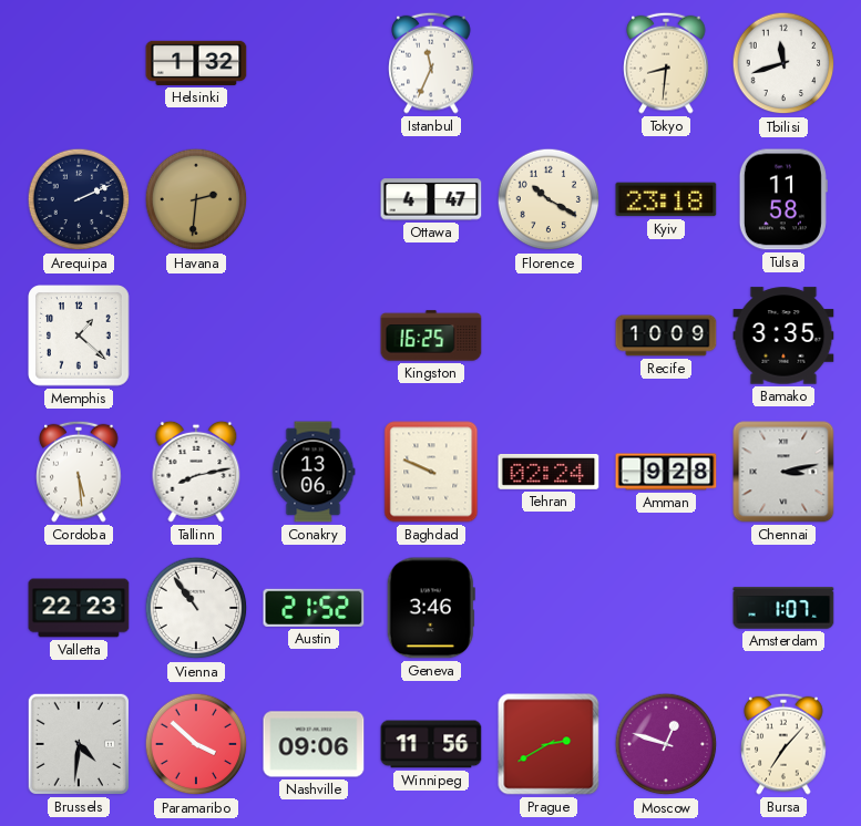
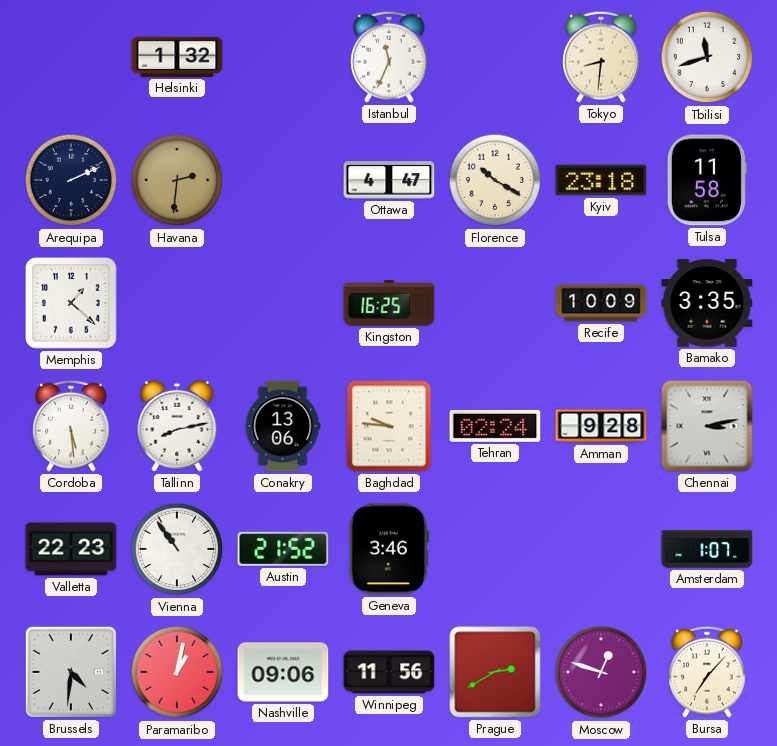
Baghdad: 9:49 -> 9:46 (389, 426)
Paramaribo: 3:52 -> 1:02 (177, 672)
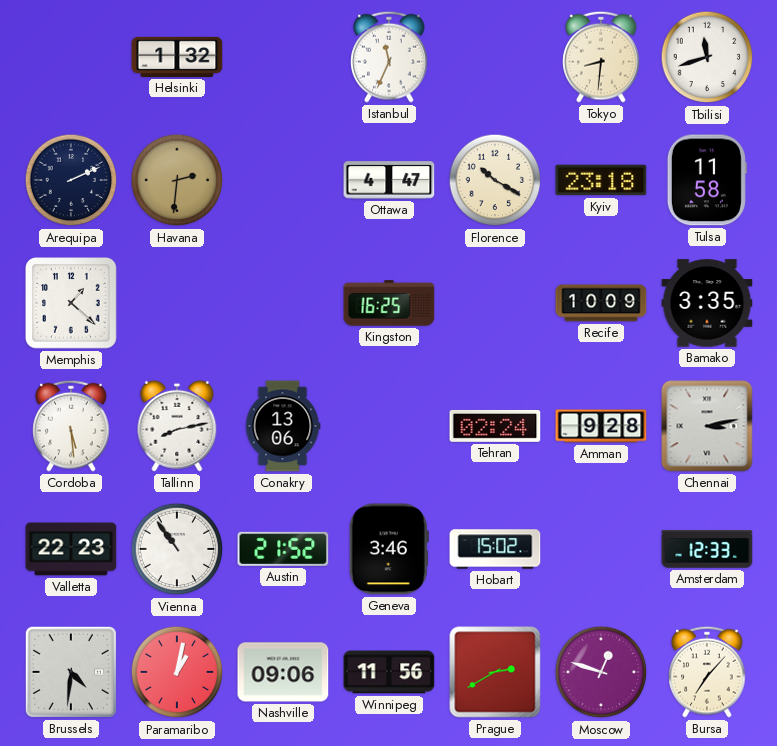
Baghdad: 9:46 -> none (389, 426)
Hobart: none -> 15:02 (495, 549)
Amsterdam: 1:07 -> 12:33 (707, 549)
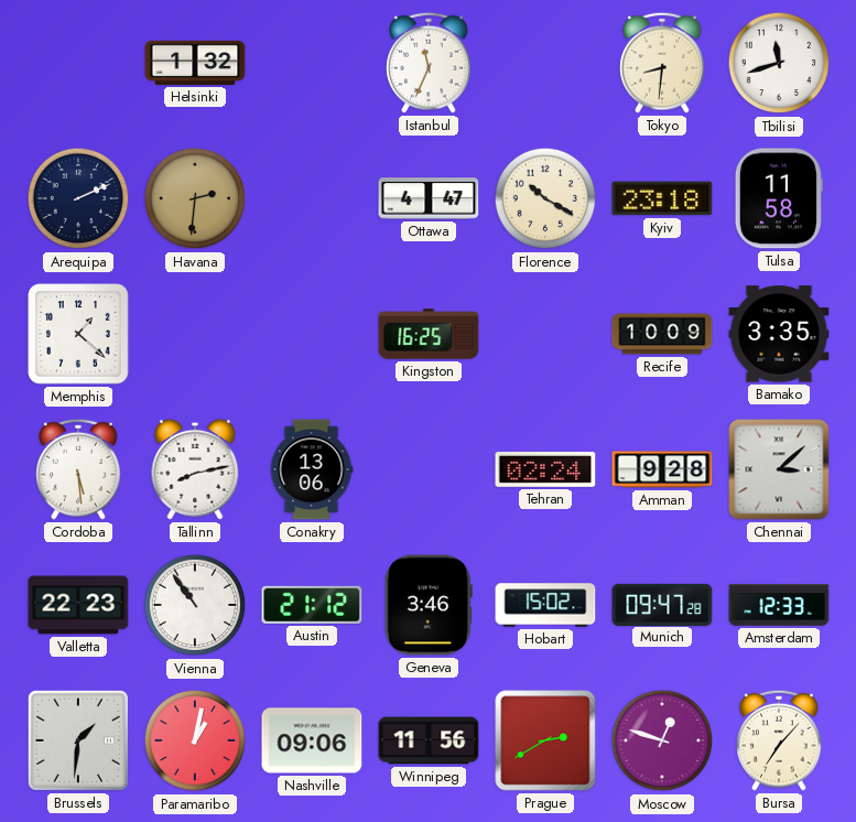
Chennai: 3:13 -> 3:08 (779, 469)
Austin: 21:52 -> 21:12 (312, 605)
Munich: none -> 09:47 (662, 604)
Brussels: 4:31 -> 1:31 (78, 740)
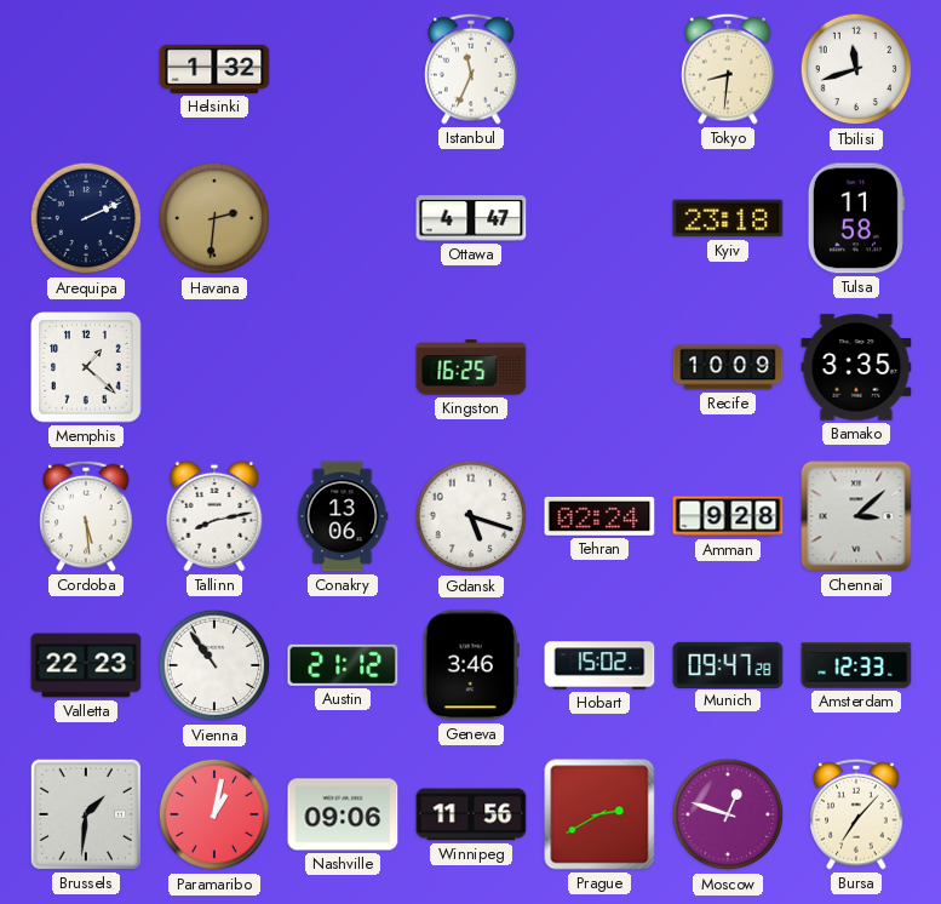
Florence: 10:20 -> none (545, 198)
Gdansk: none -> 5:18 (471, 516)
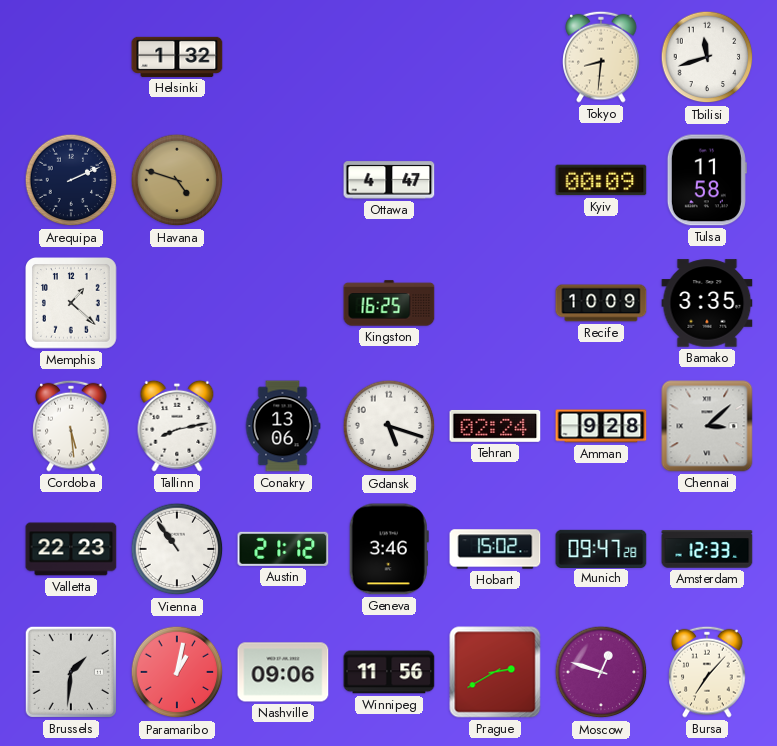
Istanbul: 11:34 -> none (471, 69)
Havana: 2:31 -> 4:48 (177, 180)
Kyiv: 23:18 -> 00:09 (601, 180)
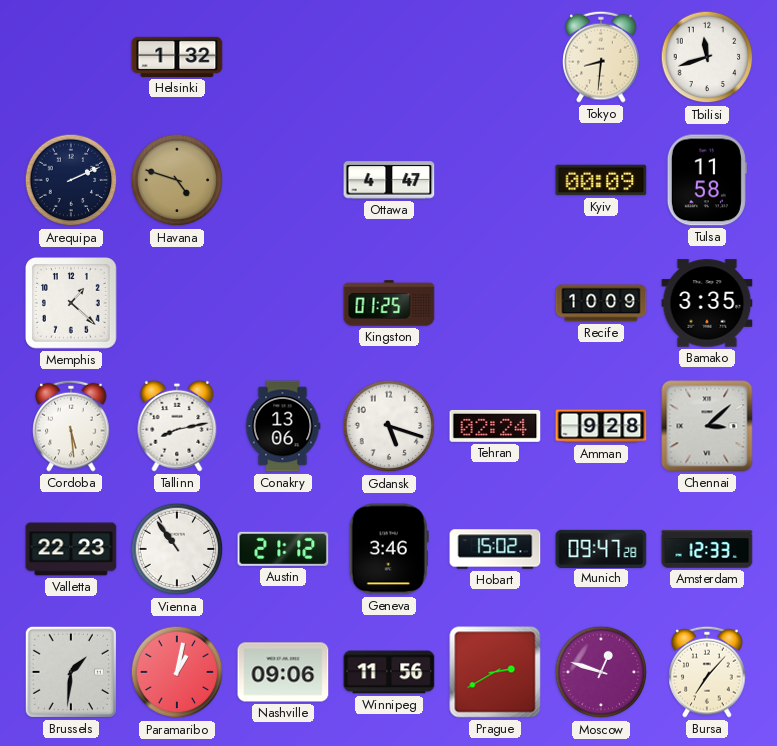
Kingston: 16:25 -> 01:25 (389, 303)
